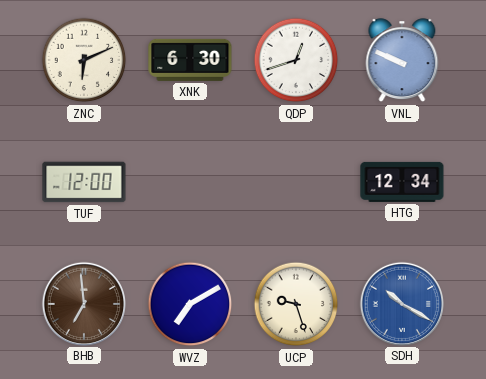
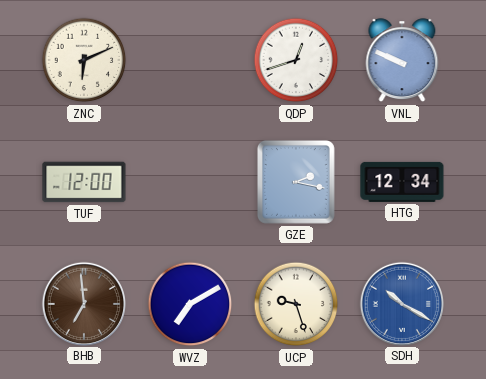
XNK: 6:30 -> none (190, 60)
GZE: none -> 2:17 (296, 182)
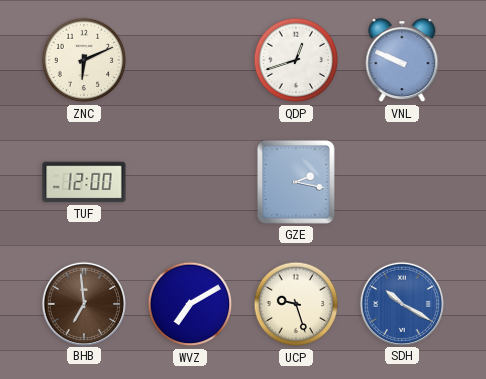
HTG: 12:34 -> none (402, 182)
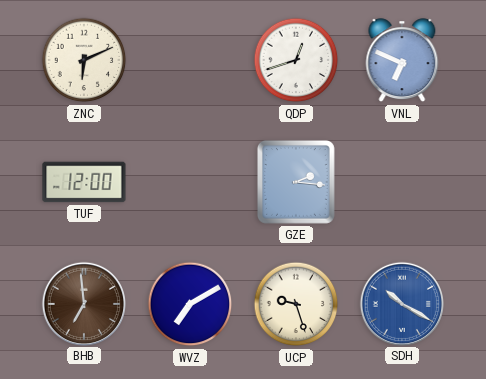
VNL: 9:49 -> 6:49 (402, 61)
GZE: 2:17 -> 2:16 (296, 182)
